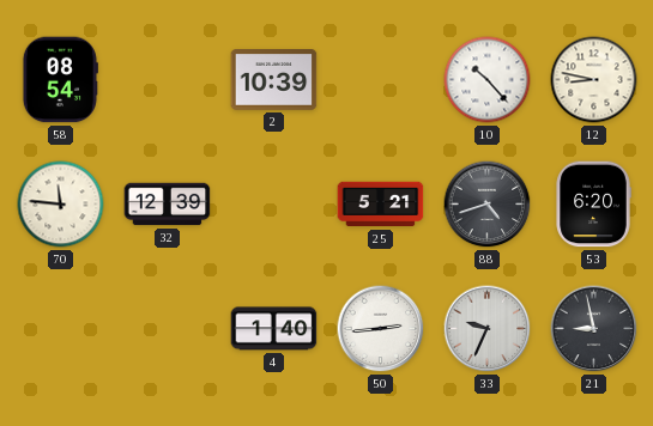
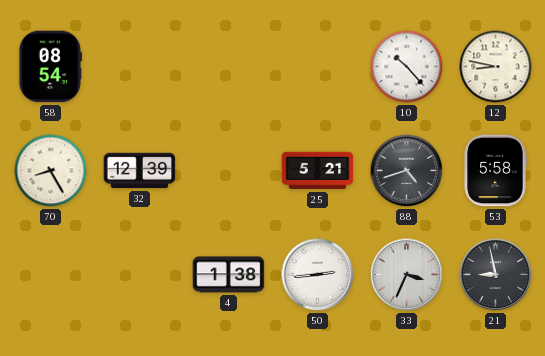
2: 10:39 -> none (274, 80)
70: 11:46 -> 8:25 (51, 171)
53: 6:20 -> 5:58 (495, 171)
4: 1:40 -> 1:38 (229, 275)
33: 9:34 -> 3:34 (407, 275)
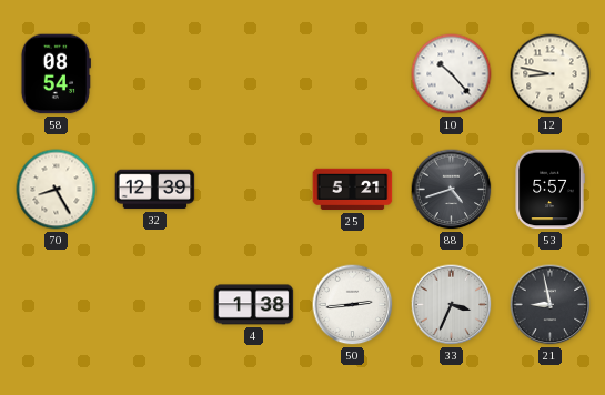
53: 5:58 -> 5:57 (549, 190)
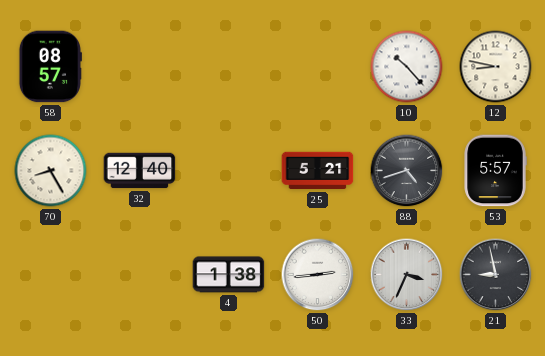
58: 08:54 -> 08:57 (50, 67)
32: 12:39 -> 12:40 (140, 171)
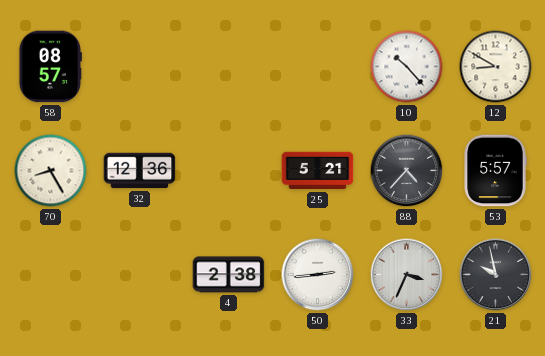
12: 8:47 -> 8:50 (496, 67)
32: 12:40 -> 12:36 (140, 171)
88: 4:42 -> 4:37 (407, 171)
4: 1:38 -> 2:38 (229, 275)
21: 8:58 -> 9:58 (496, 275)
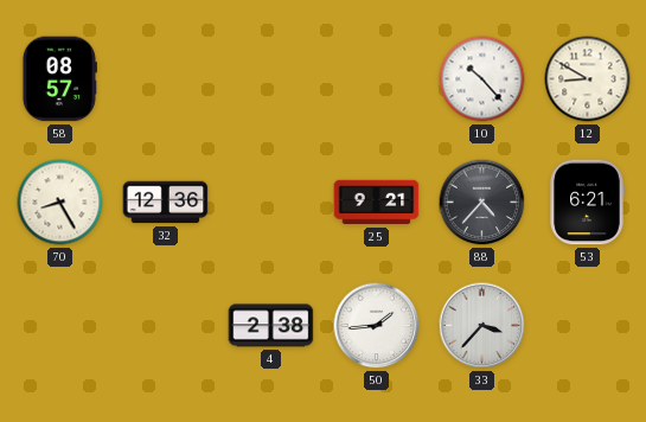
25: 5:21 -> 9:21 (377, 203)
53: 5:57 -> 6:21 (587, 203)
50: 2:44 -> 1:44 (377, 326)
33: 3:34 -> 3:37 (482, 326)
21: 9:58 -> none (496, 275)
